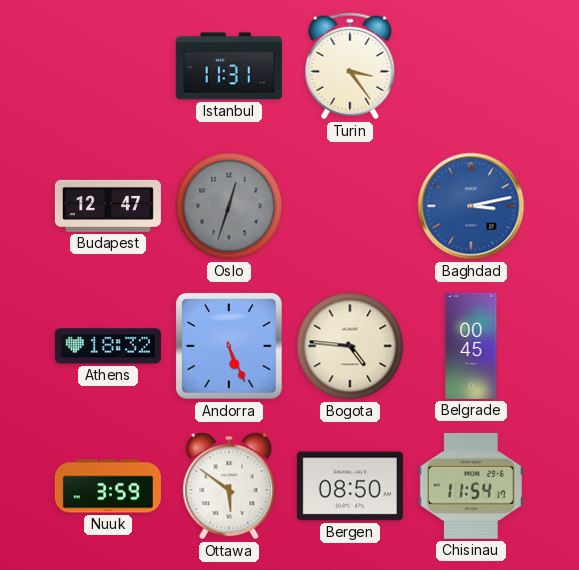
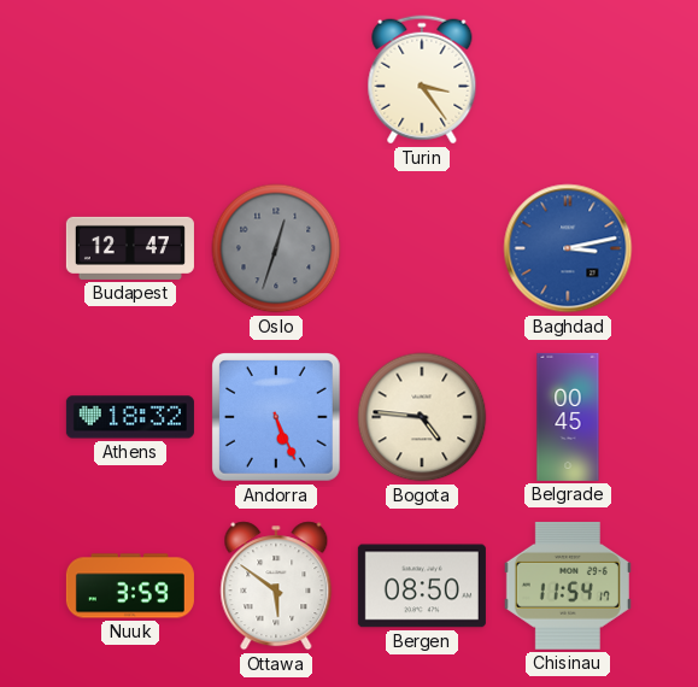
Istanbul: 11:31 -> none (229, 66)
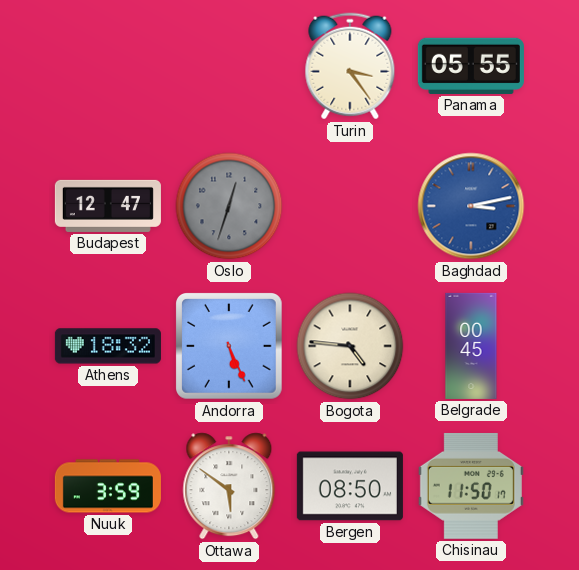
Panama: none -> 05:55 (471, 66)
Chisinau: 11:54 -> 11:50 (471, 486)
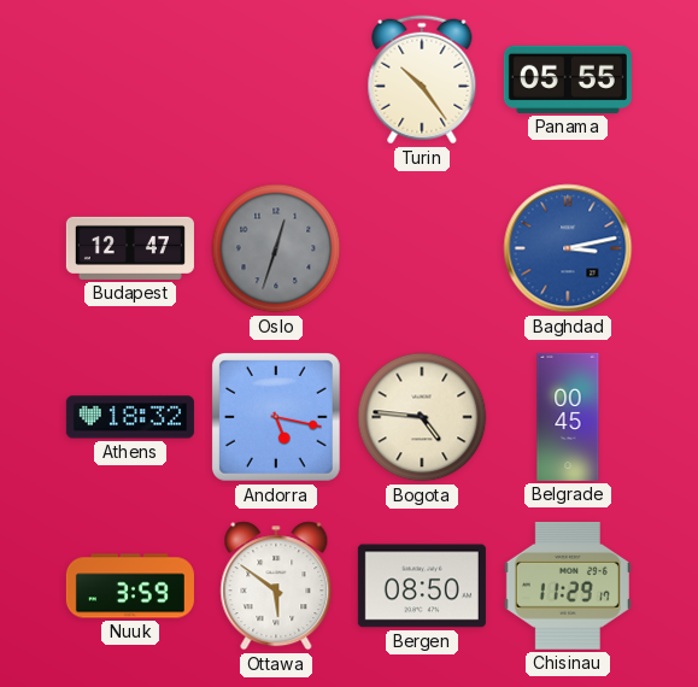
Turin: 3:24 -> 10:24 (422, 80)
Andorra: 5:26 -> 5:17 (277, 418)
Chisinau: 11:50 -> 11:29 (568, 586)
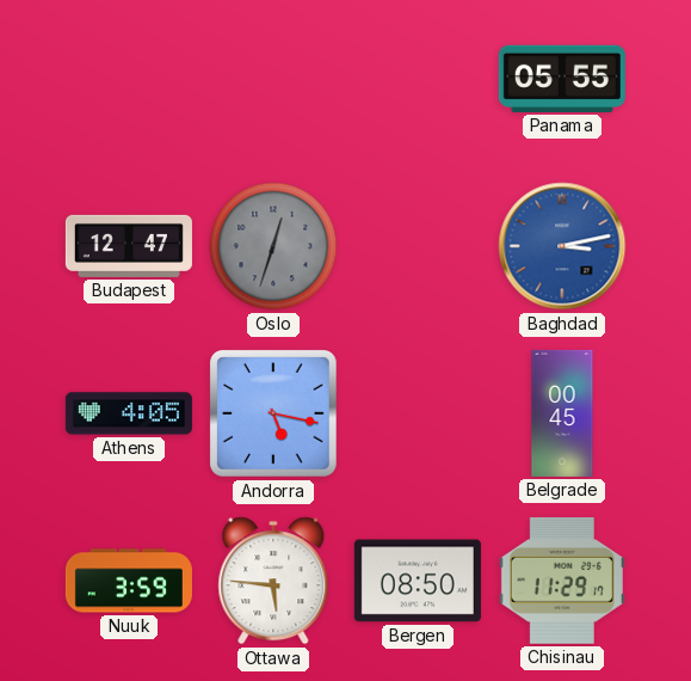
Turin: 10:24 -> none (422, 80)
Athens: 18:32 -> 4:05 (129, 413)
Bogota: 4:46 -> none (422, 417)
Ottawa: 5:51 -> 5:46 (273, 581)
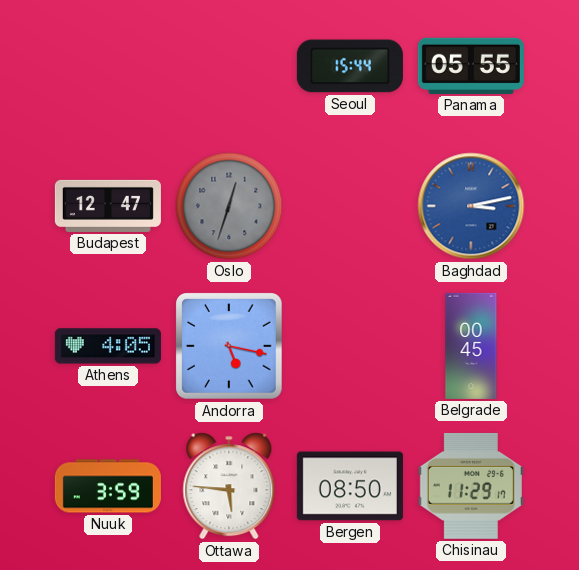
Seoul: none -> 15:44 (350, 66)
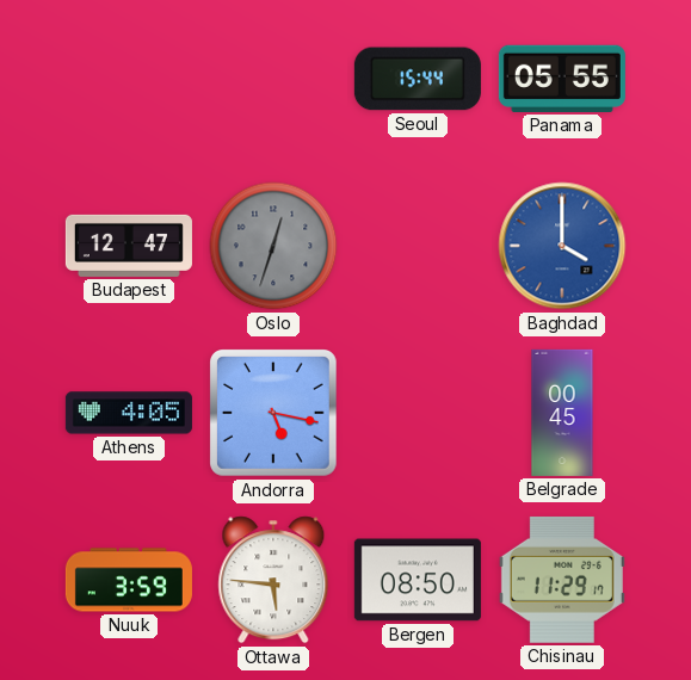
Baghdad: 3:13 -> 4:00 (562, 246)
